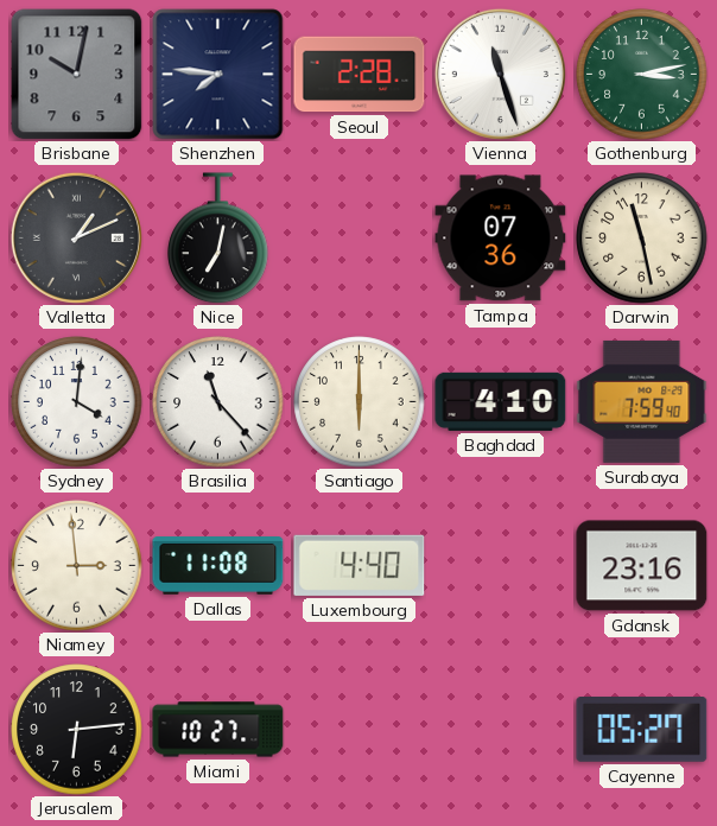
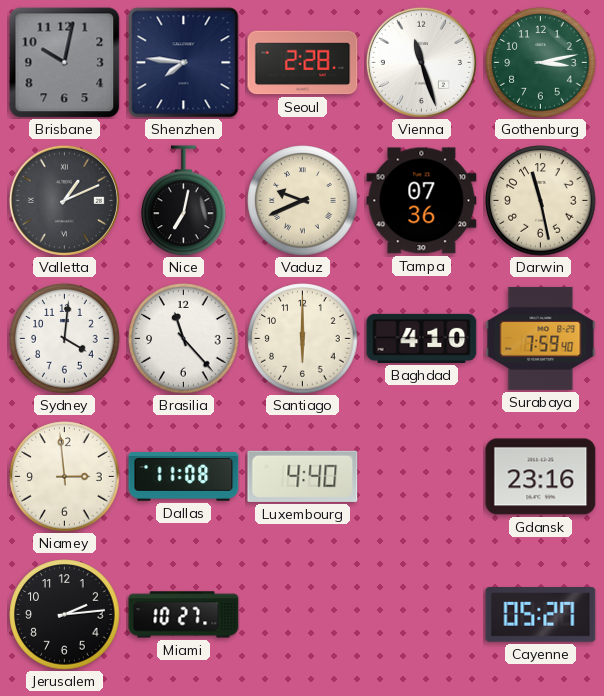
Vaduz: none -> 9:41 (303, 201)
Jerusalem: 6:14 -> 2:14 (65, 615)
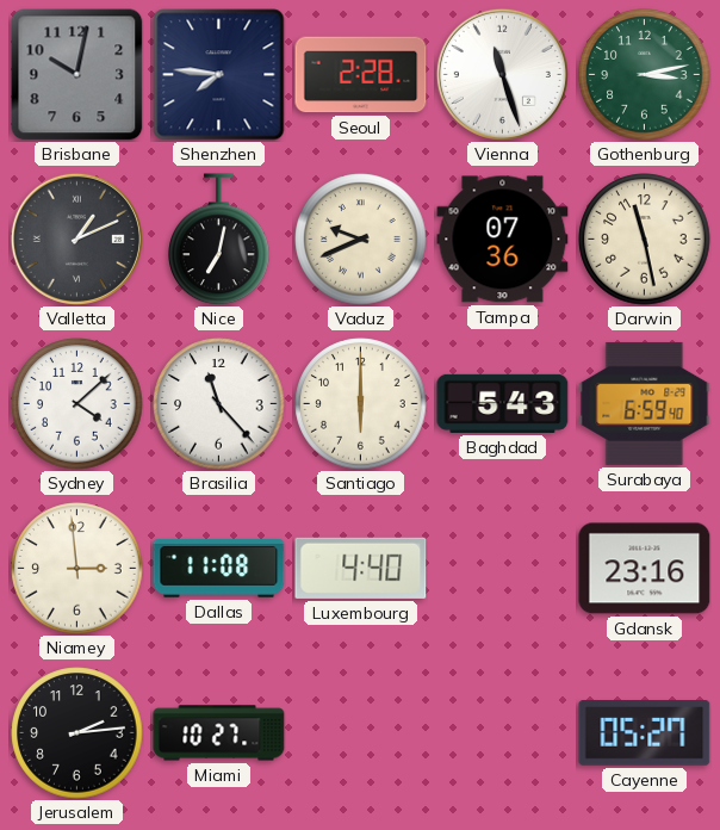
Sydney: 4:01 -> 4:08 (77, 404)
Baghdad: 4:10 -> 5:43 (503, 403)
Surabaya: 7:59 -> 6:59 (645, 403)
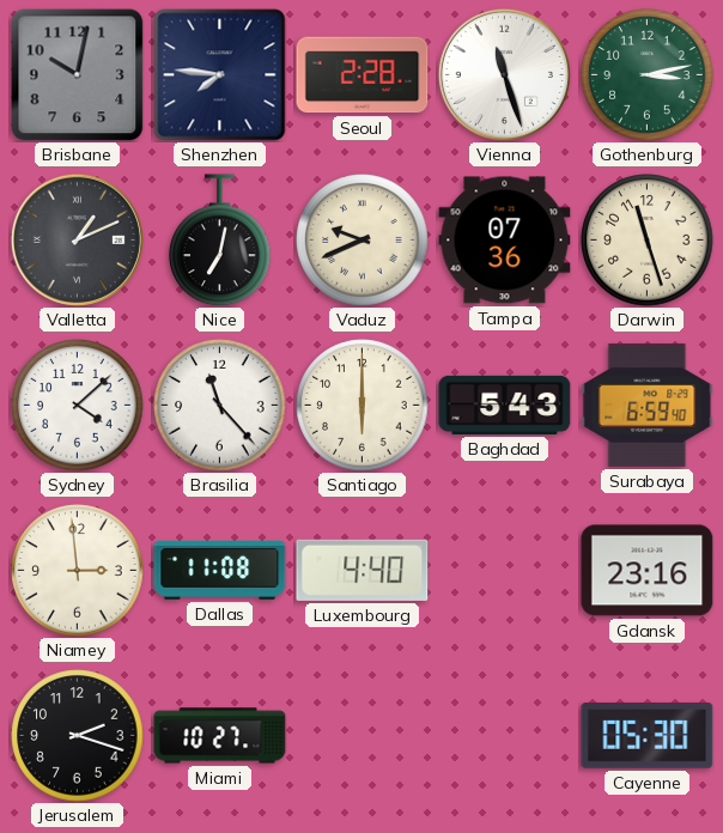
Darwin: 11:28 -> 11:27 (648, 241)
Jerusalem: 2:14 -> 2:18 (78, 736)
Cayenne: 05:27 -> 05:30 (648, 736)
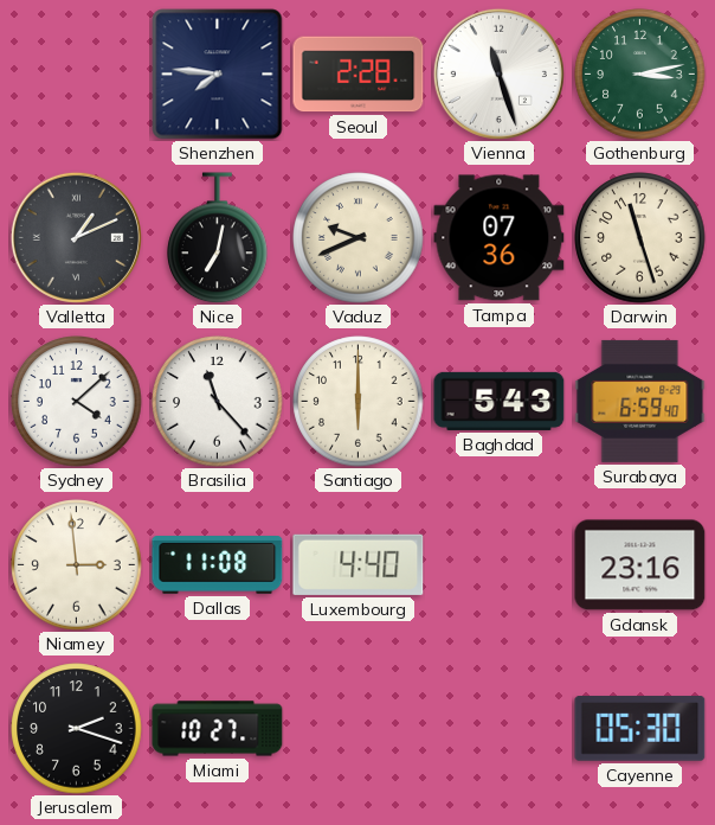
Brisbane: 10:02 -> none (77, 74)
